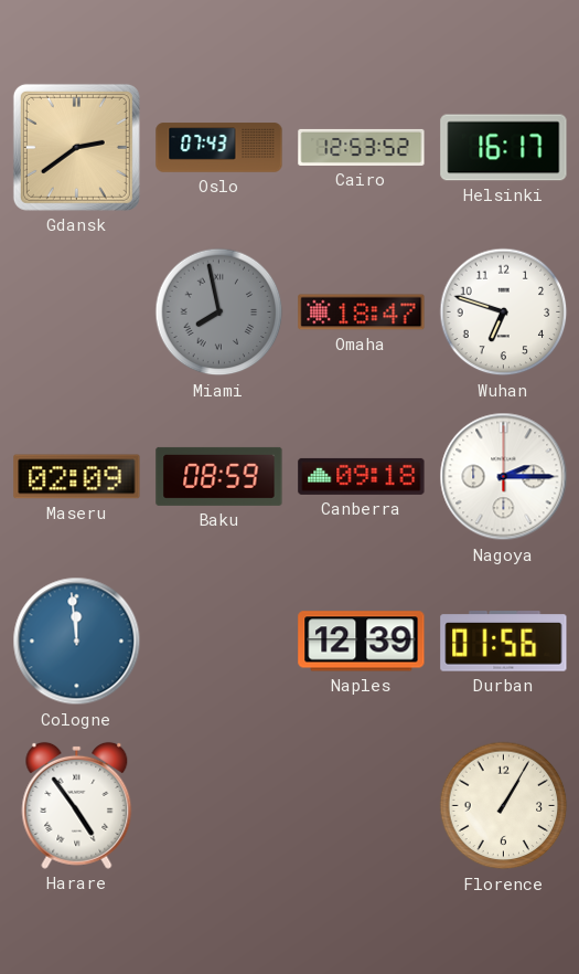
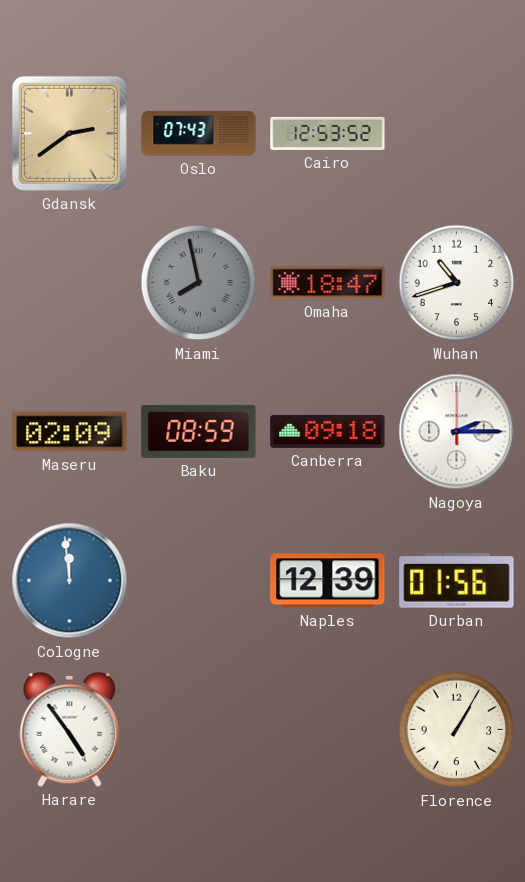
Helsinki: 16:17 -> none (504, 148)
Wuhan: 6:48 -> 10:42 (457, 283)
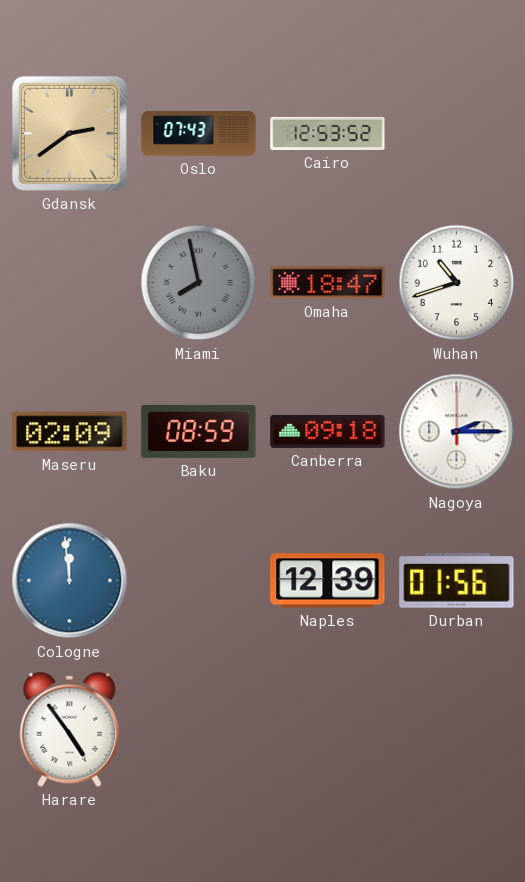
Florence: 1:05 -> none (457, 730)
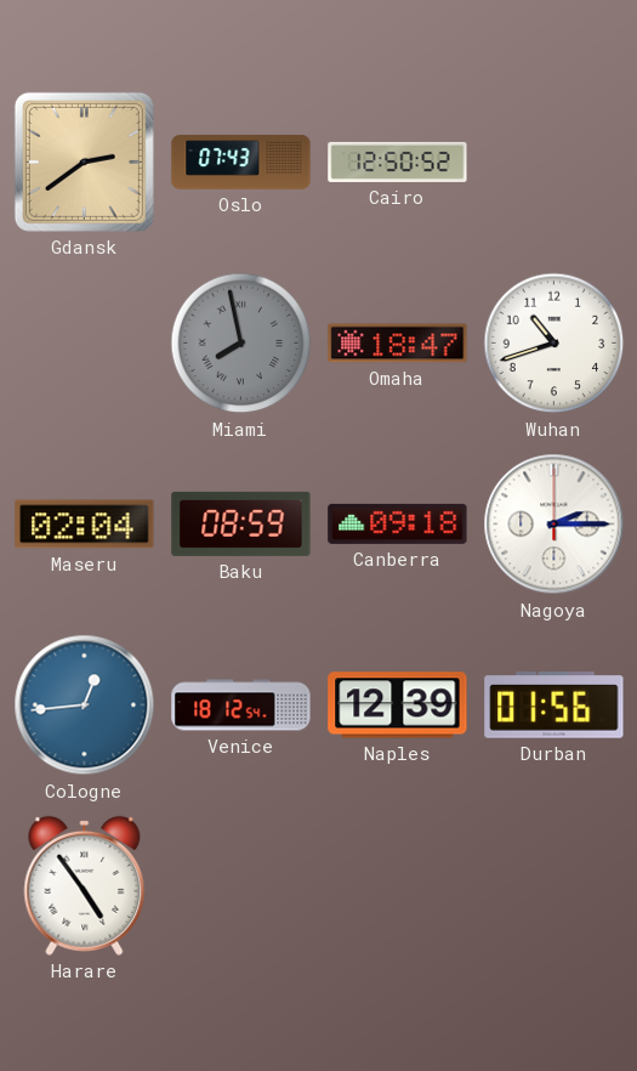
Cairo: 12:53 -> 12:50 (398, 161)
Maseru: 02:09 -> 02:04 (85, 525)
Cologne: 11:59 -> 12:44 (85, 705)
Venice: none -> 18:12 (241, 705)
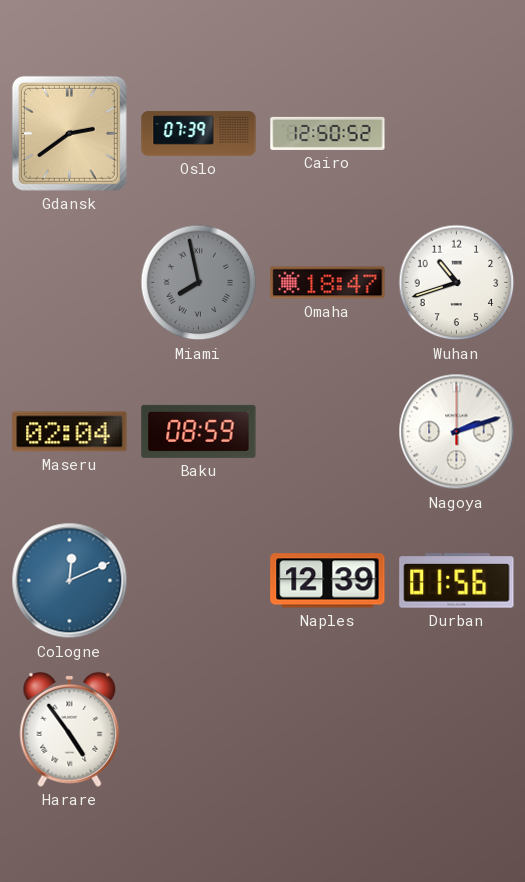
Oslo: 07:43 -> 07:39 (199, 134)
Canberra: 09:18 -> none (398, 523)
Nagoya: 2:15 -> 2:12 (457, 432)
Cologne: 12:44 -> 12:11 (70, 581)
Venice: 18:12 -> none (241, 705)
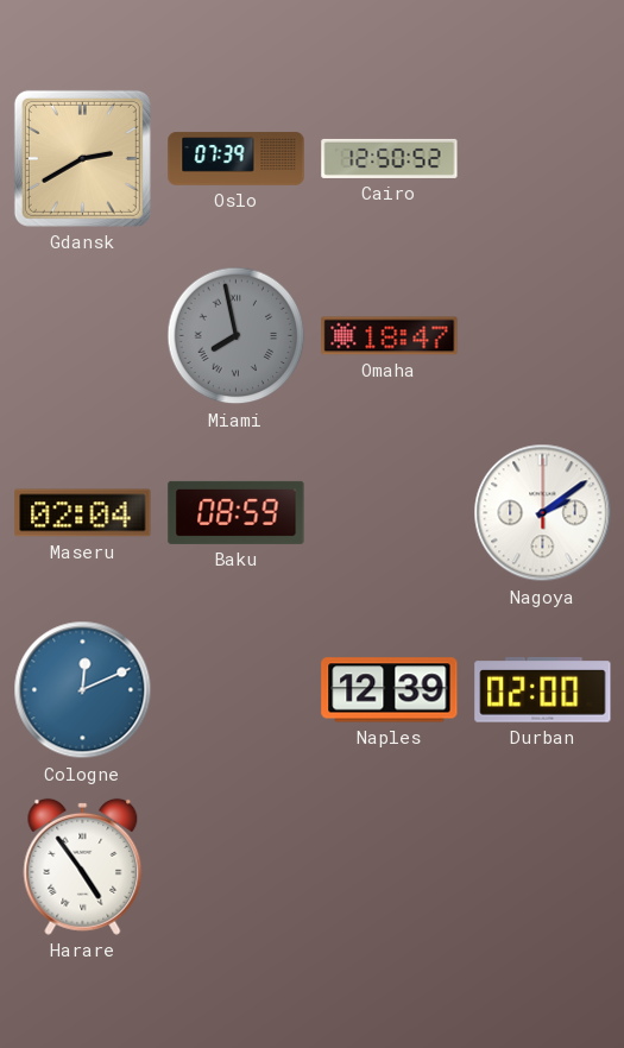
Gdansk: 2:39 -> 2:40 (82, 158)
Wuhan: 10:42 -> none (457, 283)
Nagoya: 2:12 -> 2:09 (543, 513)
Durban: 01:56 -> 02:00 (543, 690)
